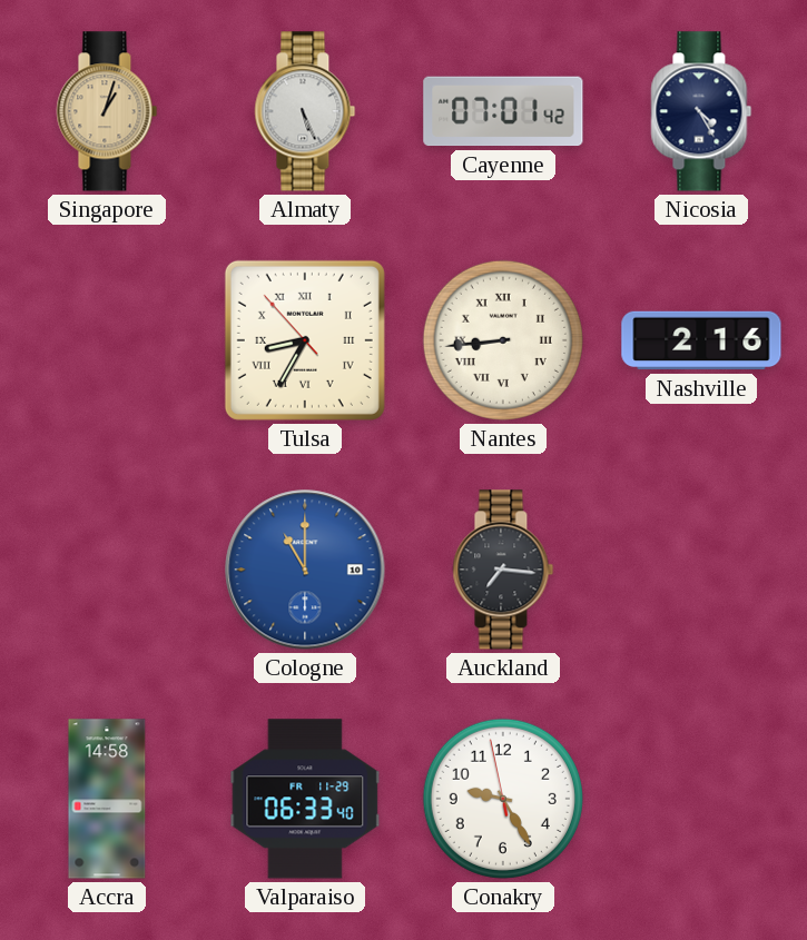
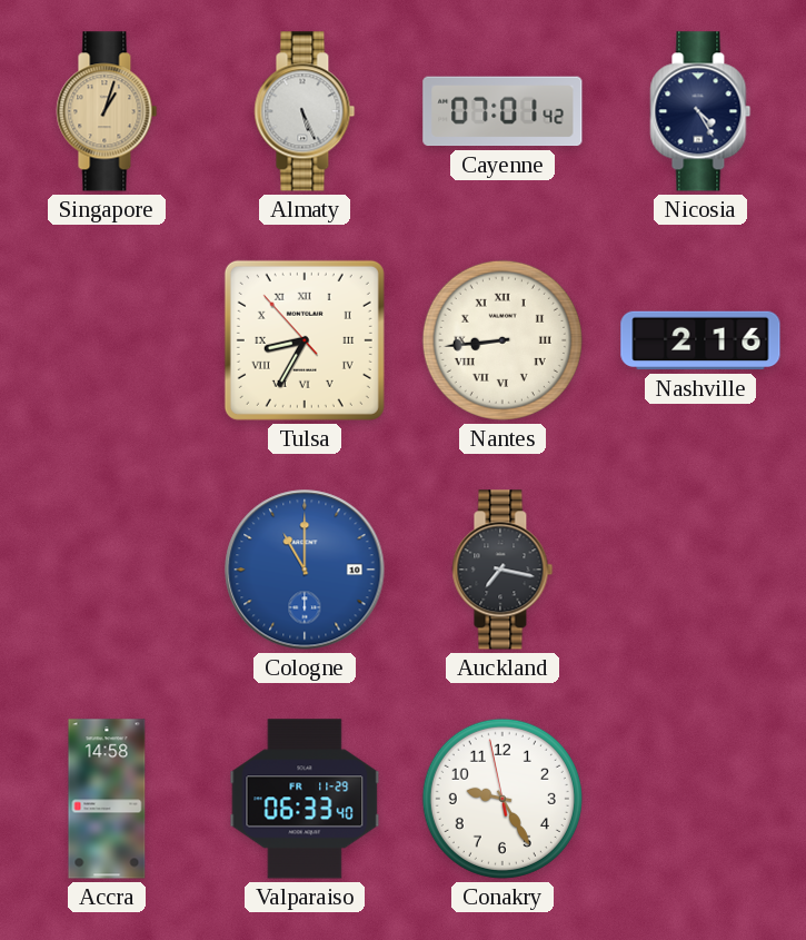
Auckland: 7:16 -> 7:17 (502, 570)
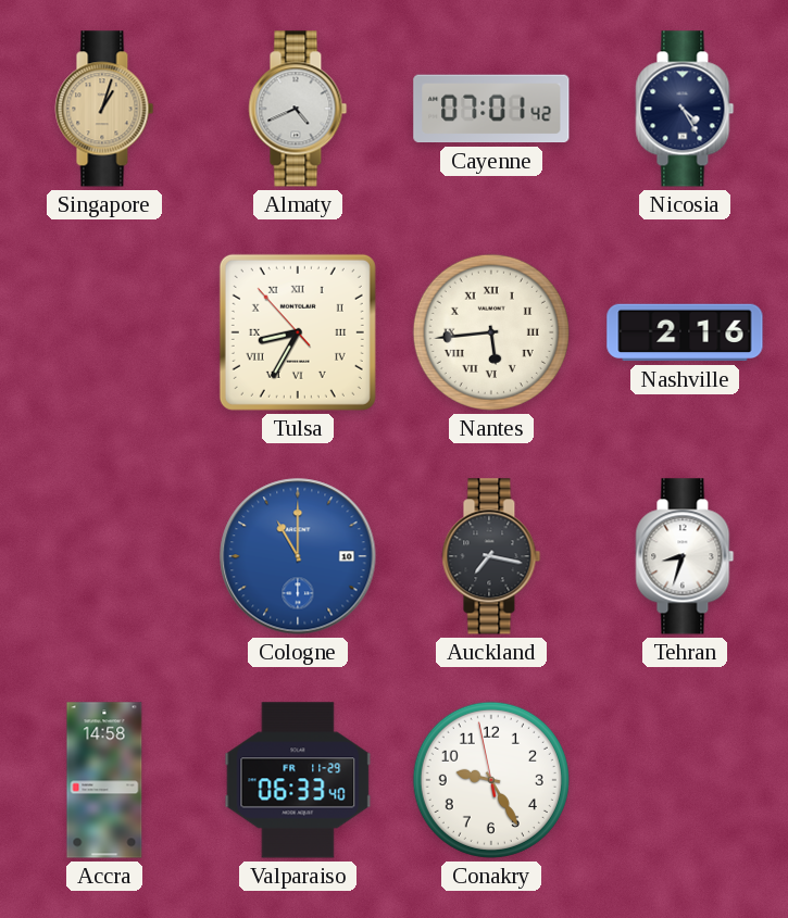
Almaty: 5:26 -> 4:41 (298, 109)
Nantes: 8:44 -> 5:44 (491, 332)
Tehran: none -> 8:33 (685, 556)
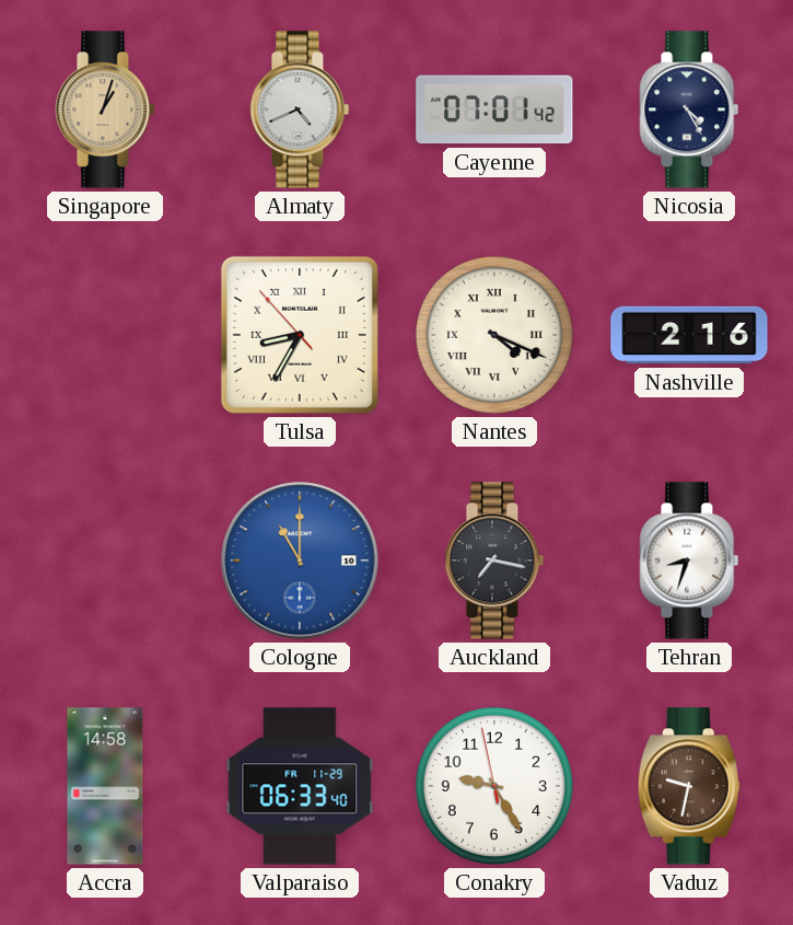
Nantes: 5:44 -> 4:19 (494, 335)
Vaduz: none -> 9:32 (689, 786)
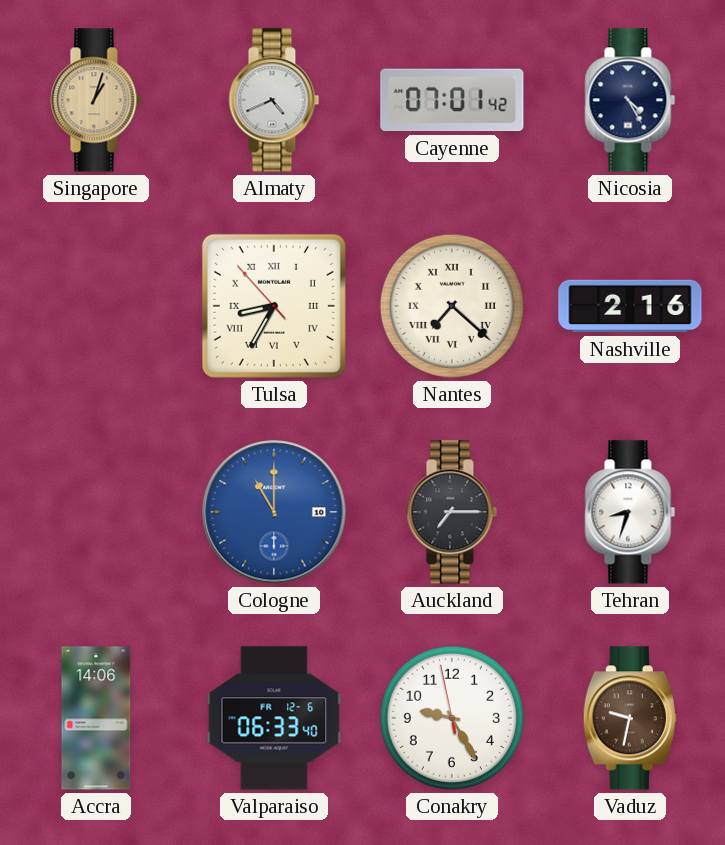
Nantes: 4:19 -> 7:22 (452, 306)
Auckland: 7:17 -> 7:15 (452, 512)
Accra: 14:58 -> 14:06 (96, 718)
Valparaiso date: FR 11-29 -> FR 12-6 (274, 718)
